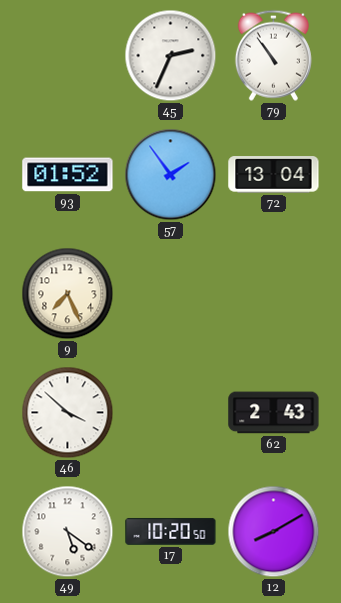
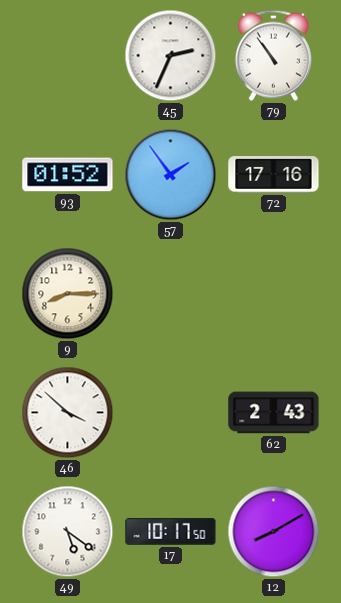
72: 13:04 -> 17:16 (274, 175)
9: 7:26 -> 8:15 (68, 294)
17: 10:20 -> 10:17 (171, 531)
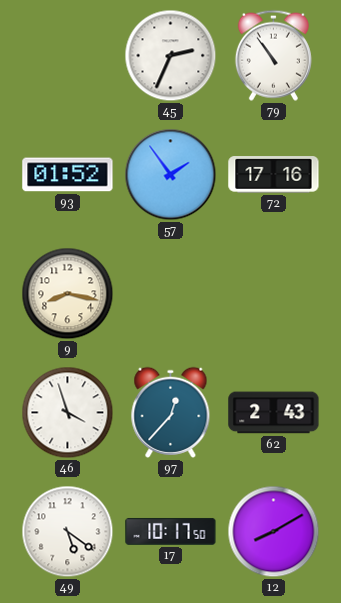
9: 8:15 -> 8:17 (68, 294)
46: 3:52 -> 3:57 (68, 413)
97: none -> 12:37 (171, 412)
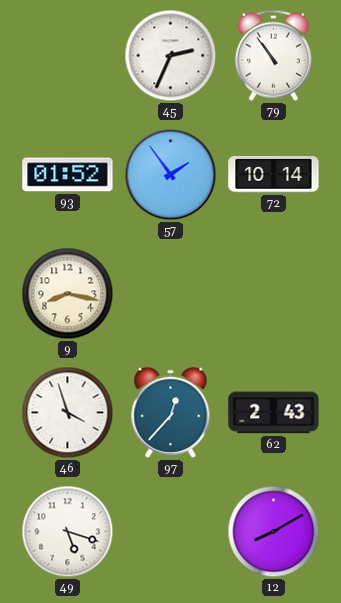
72: 17:16 -> 10:14 (274, 175)
49: 5:21 -> 5:18 (68, 532)
17: 10:17 -> none (171, 531)
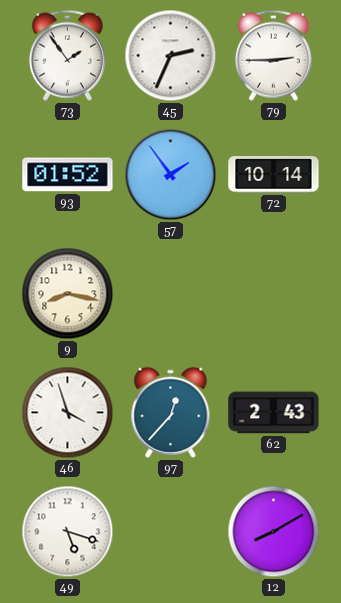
73: none -> 1:54 (67, 55)
79: 10:54 -> 2:45 (273, 55)
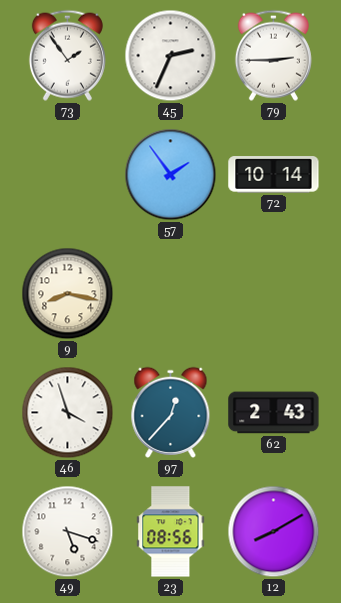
93: 01:52 -> none (68, 175)
23: none -> 08:56 (171, 532)
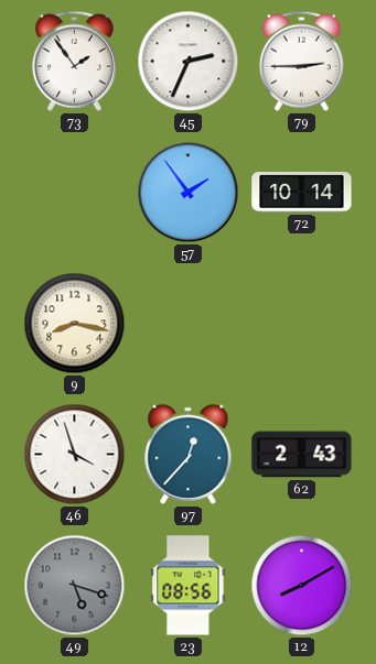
49 dial: white -> grey (75, 586)
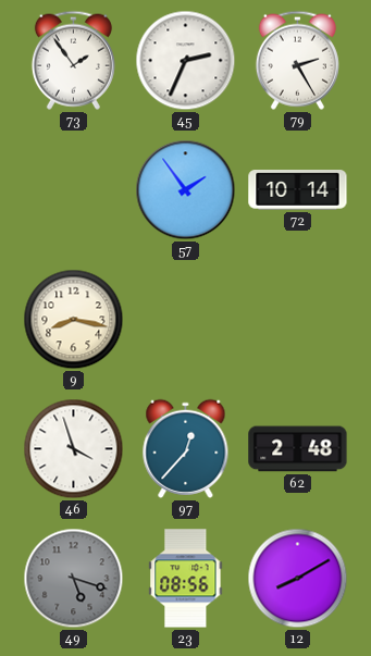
79: 2:45 -> 2:25 (297, 60)
62: 2:43 -> 2:48 (298, 449)
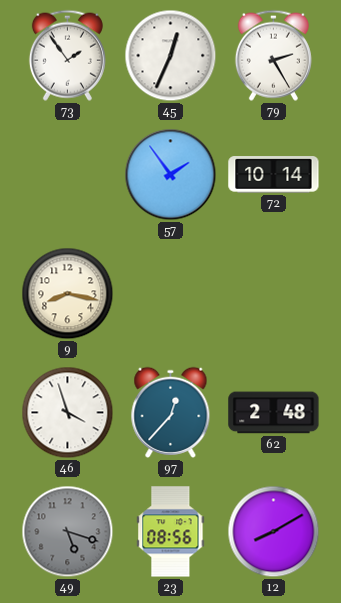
45: 2:34 -> 12:34 (171, 56)
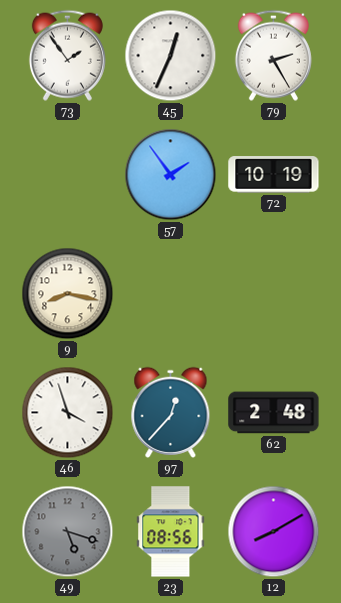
72: 10:14 -> 10:19 (274, 175)
